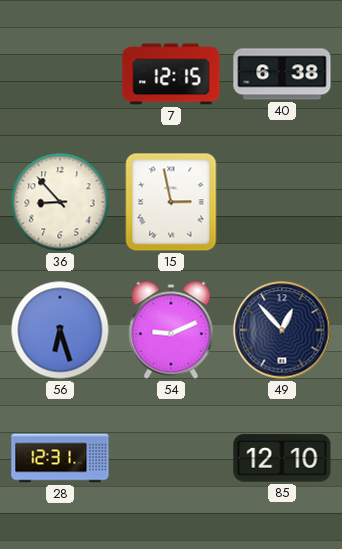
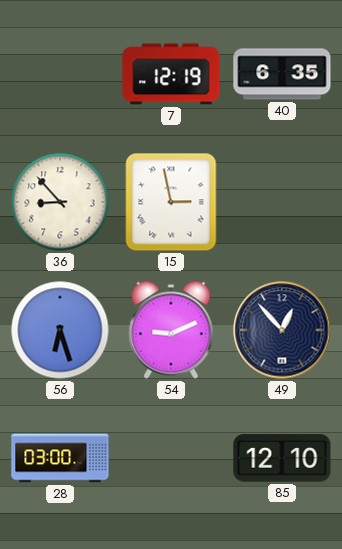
7: 12:15 -> 12:19 (171, 74)
40: 6:38 -> 6:35 (282, 74)
28: 12:31 -> 03:00 (60, 458)
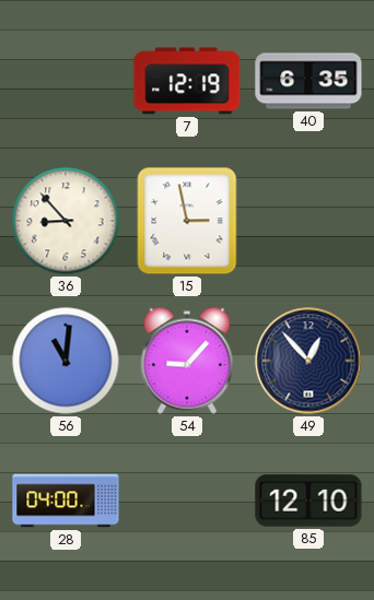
56: 6:27 -> 11:01 (66, 361)
54: 9:11 -> 9:07 (187, 361)
28: 03:00 -> 04:00 (66, 501)
